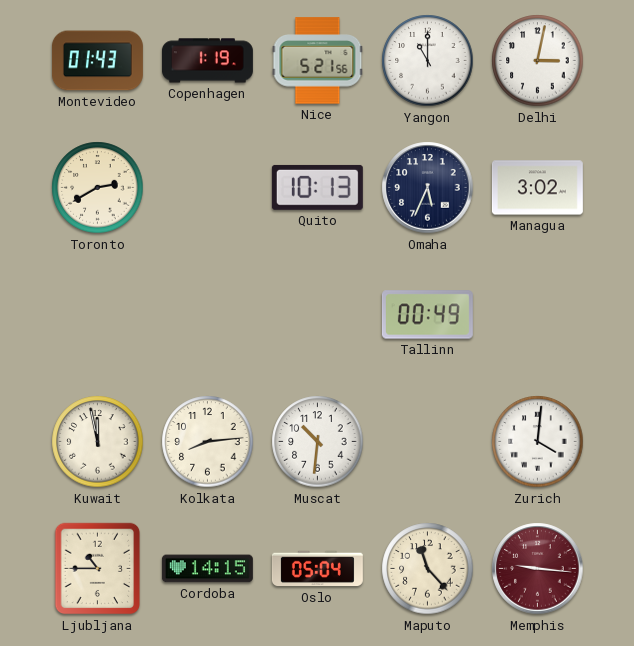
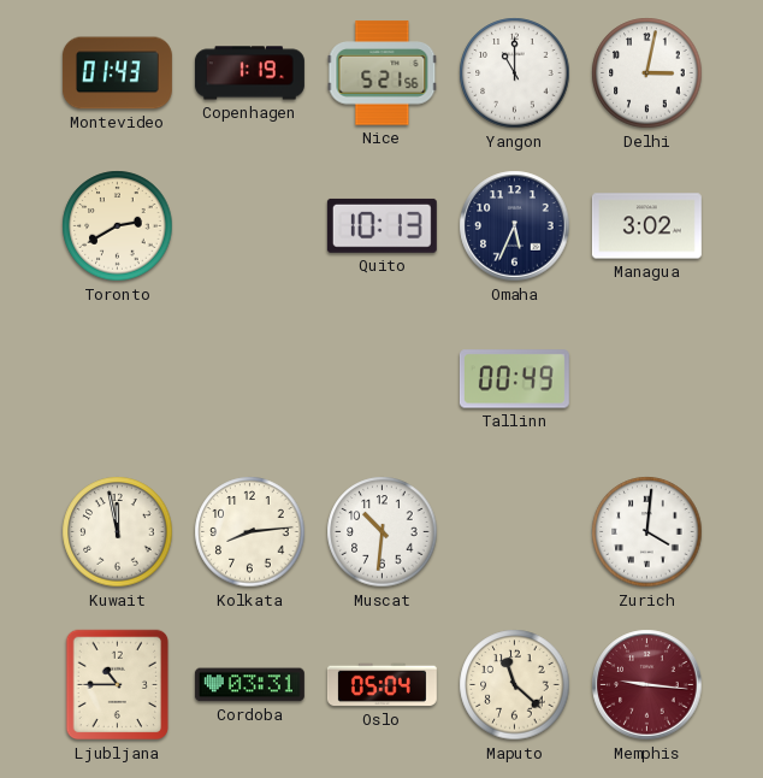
Cordoba: 14:15 -> 03:31 (249, 685)
Maputo: 11:23 -> 11:22 (515, 685)
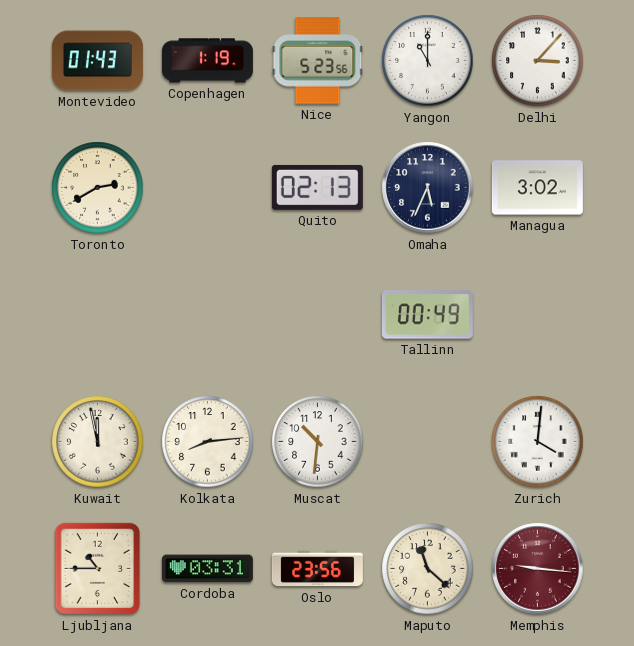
Nice: 5:21 -> 5:23 (318, 61)
Delhi: 3:02 -> 3:07 (538, 61)
Quito: 10:13 -> 02:13 (317, 187)
Oslo: 05:04 -> 23:56 (317, 569)
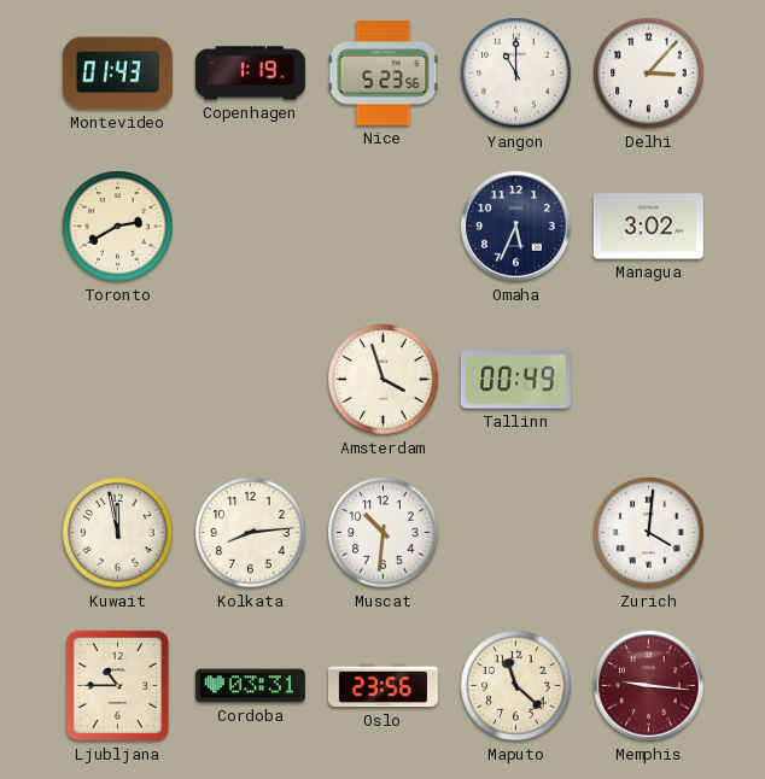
Quito: 02:13 -> none (317, 187)
Amsterdam: none -> 3:57 (384, 380)
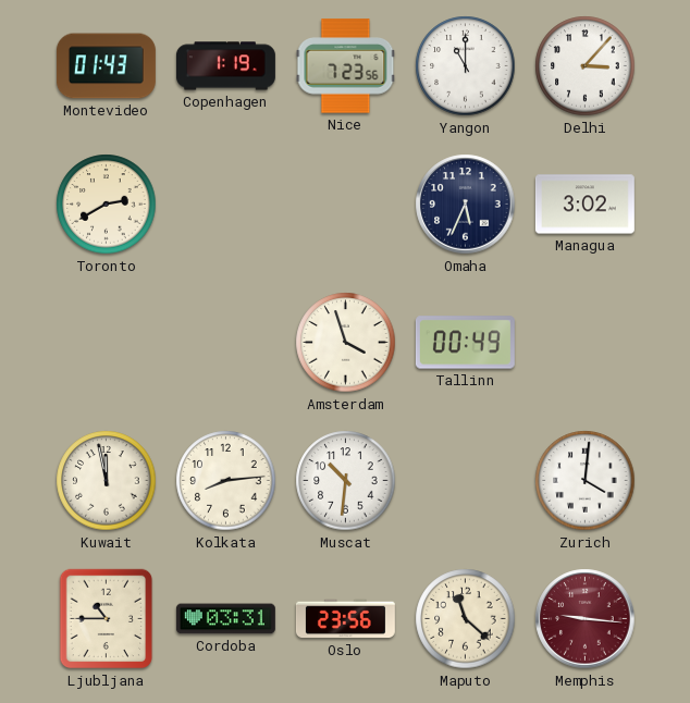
Nice: 5:23 -> 7:23 (346, 66)
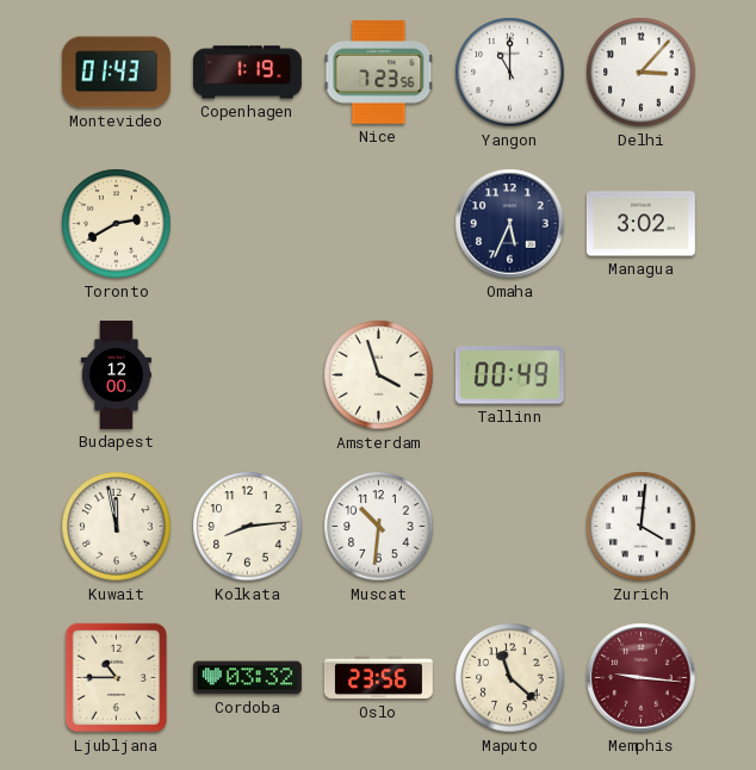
Budapest: none -> 12:00 (116, 375)
Cordoba: 03:31 -> 03:32 (247, 678)
